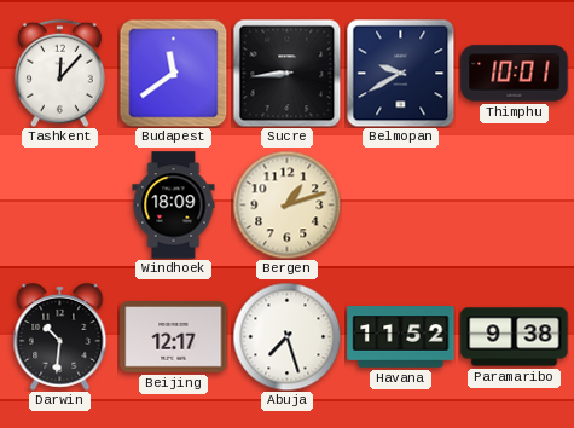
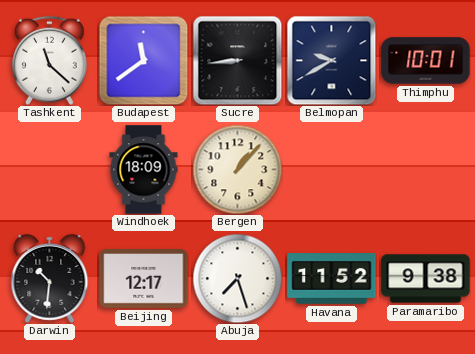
Tashkent: 12:07 -> 11:22 (50, 60)
Bergen: 1:12 -> 1:07 (237, 169)
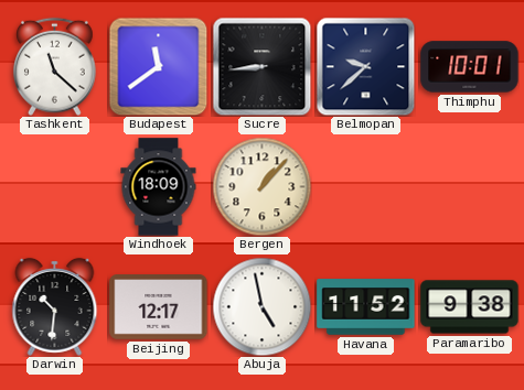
Belmopan: 9:40 -> 9:38 (365, 66)
Abuja: 7:27 -> 4:58 (261, 306)
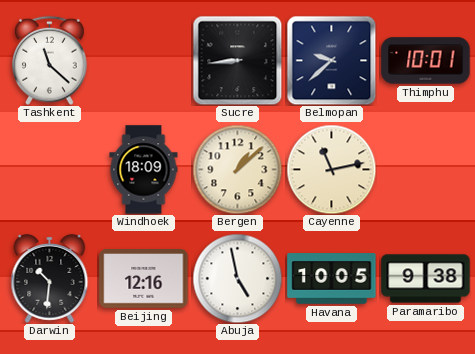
Budapest: 11:39 -> none (158, 66)
Bergen: 1:07 -> 1:08 (237, 169)
Cayenne: none -> 11:13 (331, 169)
Beijing: 12:17 -> 12:16 (144, 279)
Havana: 11:52 -> 10:05 (332, 279)
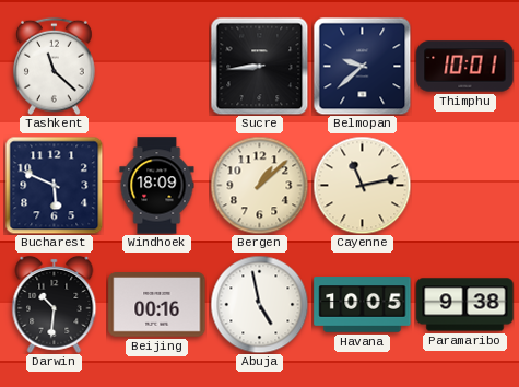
Bucharest: none -> 5:49 (54, 185)
Beijing: 12:16 -> 00:16 (157, 305)
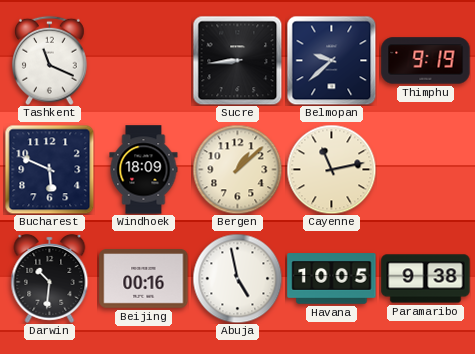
Tashkent: 11:22 -> 11:19 (50, 60)
Thimphu: 10:01 -> 9:19 (426, 61)
